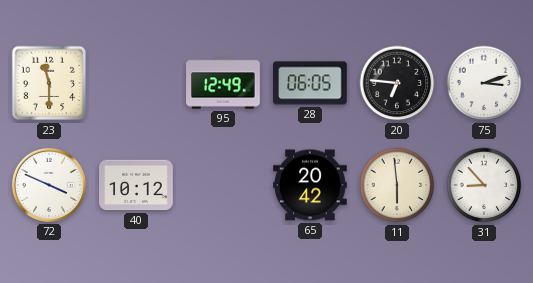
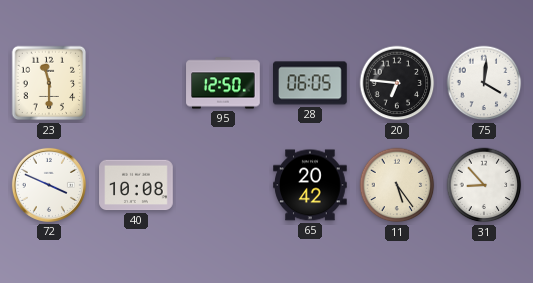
95: 12:49 -> 12:50 (223, 83)
75: 3:12 -> 4:01 (484, 83)
40: 10:12 -> 10:08 (136, 185)
11: 5:59 -> 5:24 (397, 185)
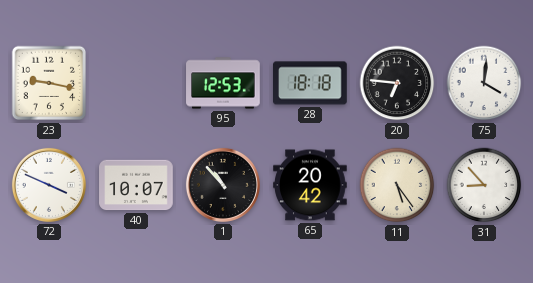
23: 11:30 -> 9:17 (49, 83)
95: 12:50 -> 12:53 (223, 83)
28: 06:05 -> 18:18 (311, 83)
40: 10:08 -> 10:07 (136, 185)
1: none -> 10:53 (223, 185)
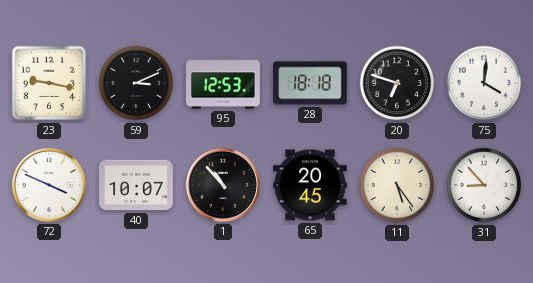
59: none -> 3:11 (136, 83)
20: 6:46 -> 6:48 (397, 83)
65: 20:42 -> 20:45 (310, 185)
